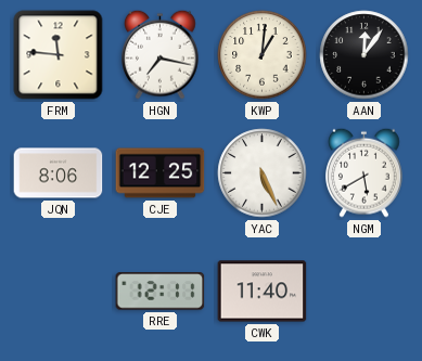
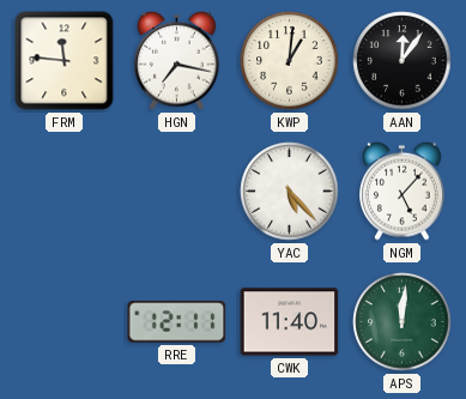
JQN: 8:06 -> none (59, 173)
CJE: 12:25 -> none (161, 173)
YAC: 5:26 -> 5:23 (290, 192)
NGM: 5:40 -> 5:07 (403, 191)
APS: none -> 12:01 (403, 322)
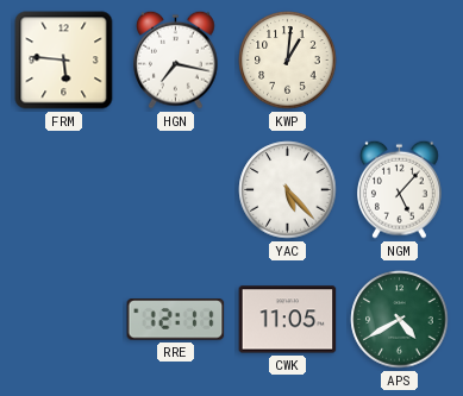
FRM: 11:46 -> 5:46 (64, 61)
AAN: 12:06 -> none (403, 61)
CWK: 11:40 -> 11:05 (288, 320)
APS: 12:01 -> 4:40 (400, 320)
